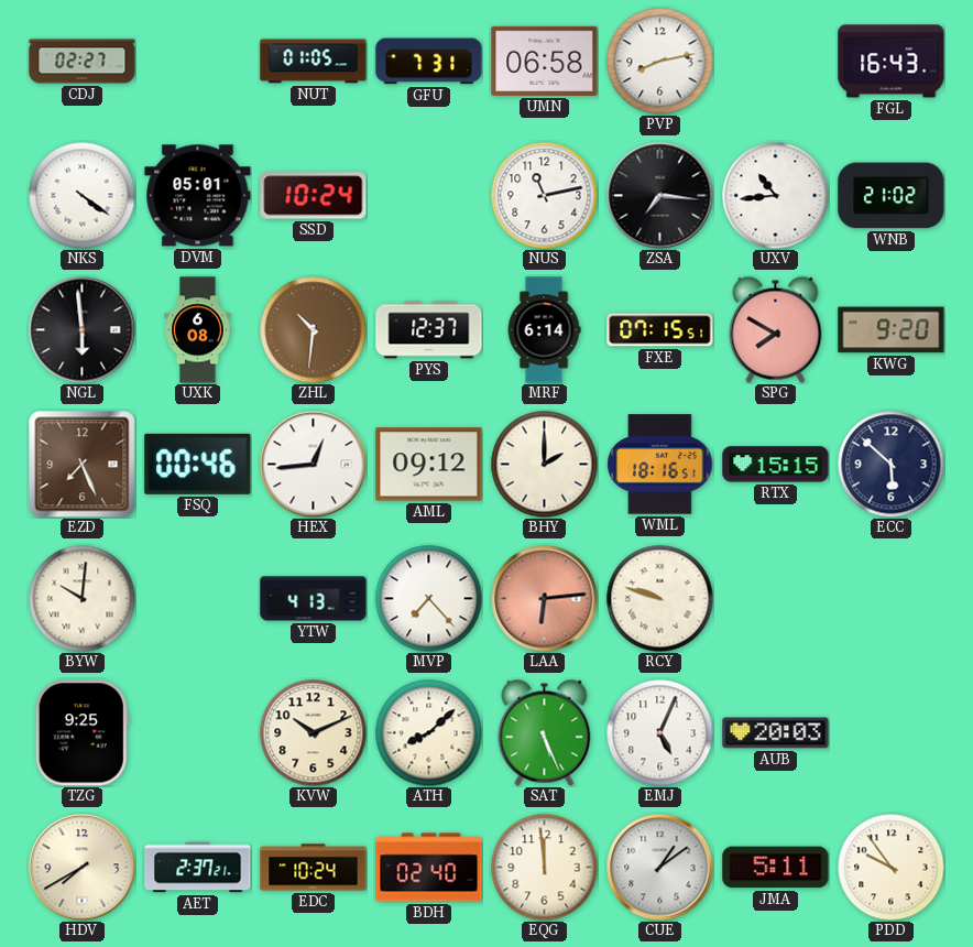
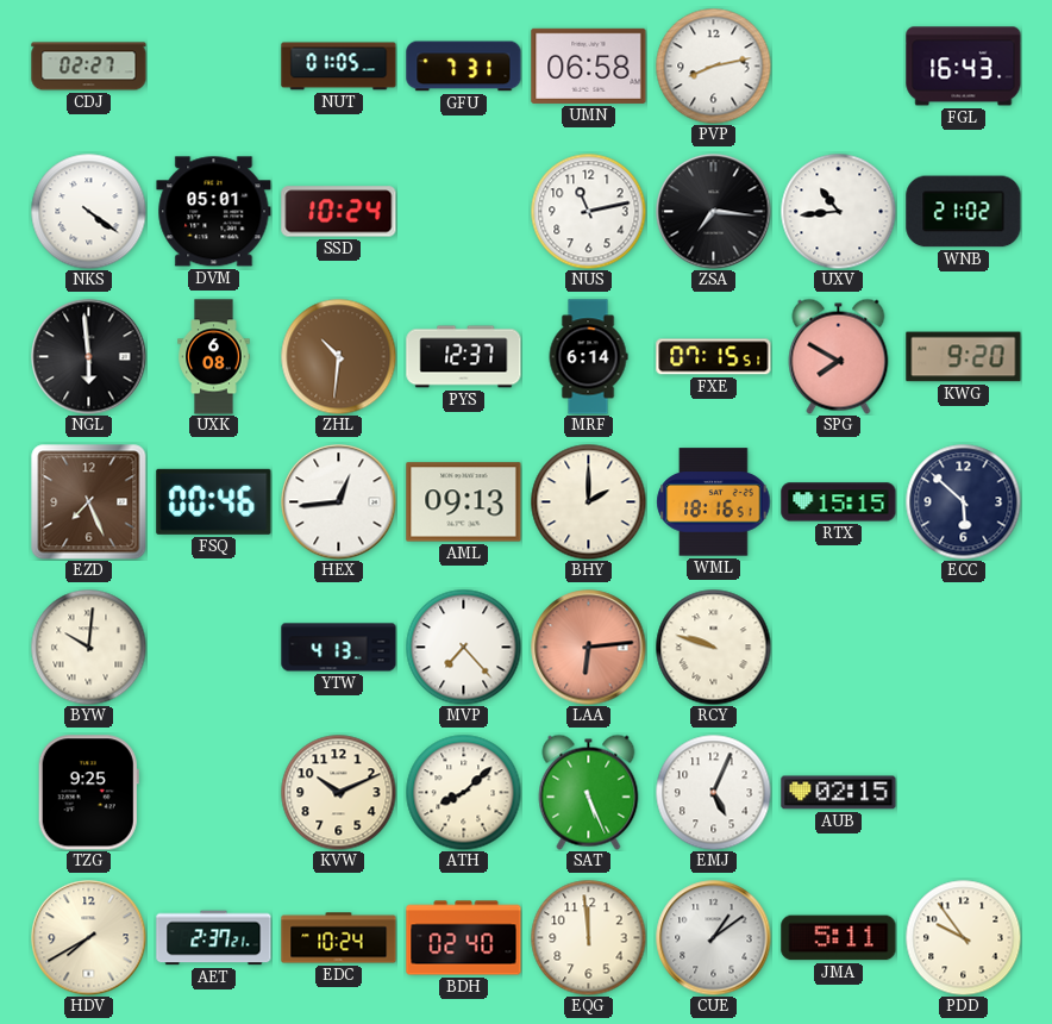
AML: 09:12 -> 09:13 (464, 502)
AUB: 20:03 -> 02:15 (839, 793)
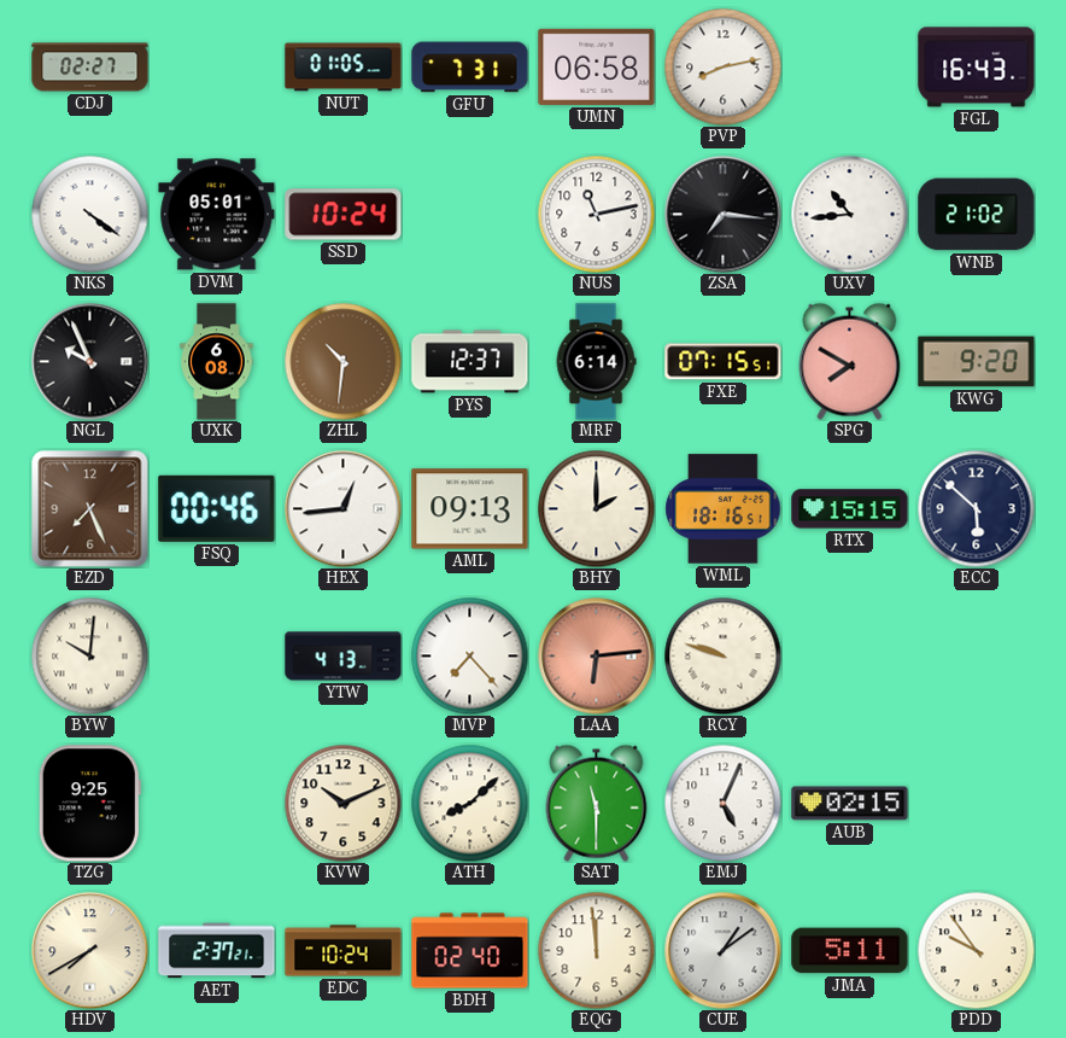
NGL: 5:59 -> 9:56 (90, 362)
SAT: 5:26 -> 11:30 (597, 803)
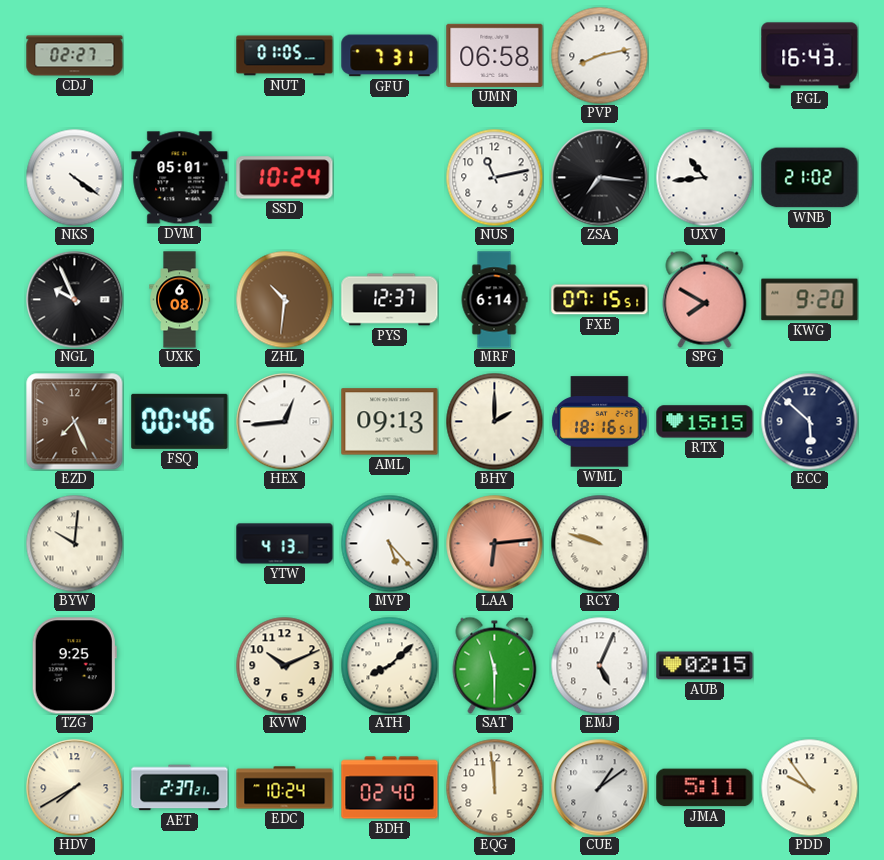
MVP: 7:23 -> 5:23 (389, 543)
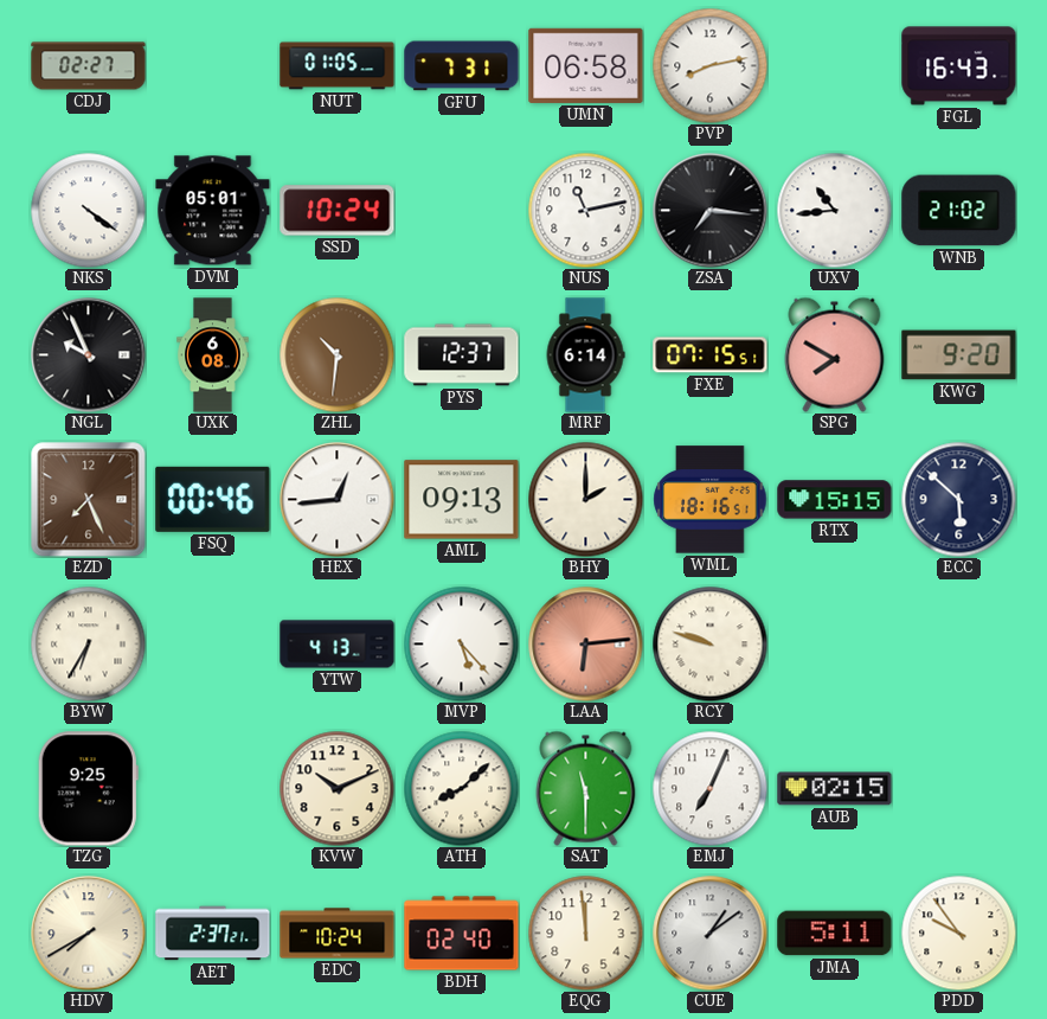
BYW: 10:01 -> 6:35 (88, 643)
EMJ: 5:04 -> 7:04 (709, 788)
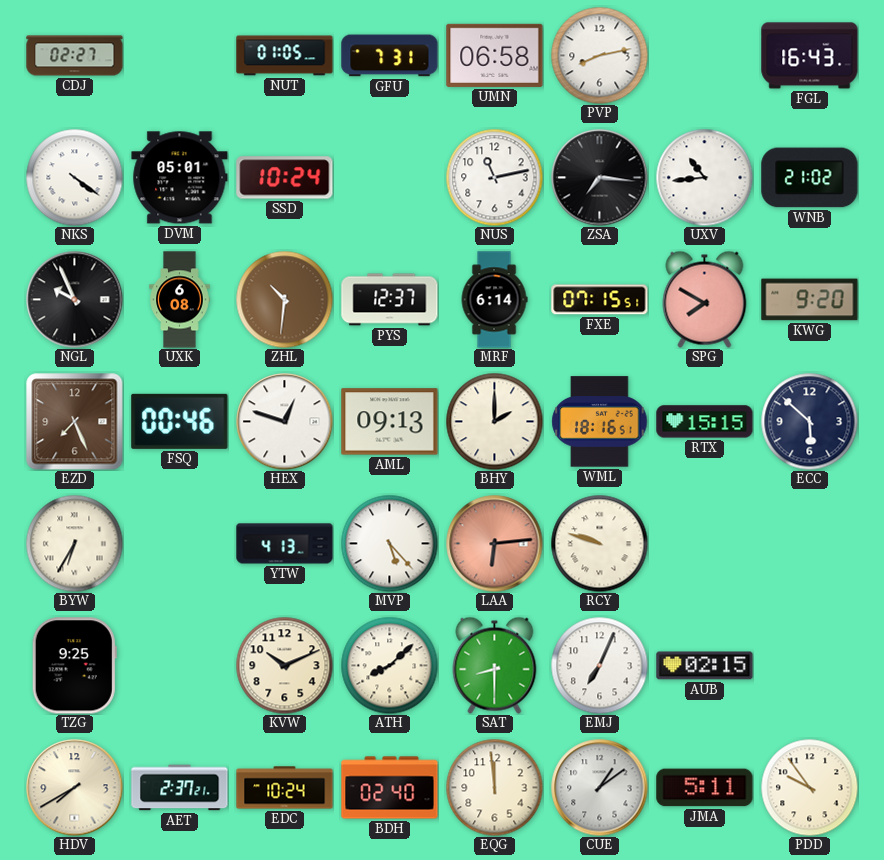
HEX: 12:44 -> 12:48 (285, 422)
SAT: 11:30 -> 8:30 (495, 665)
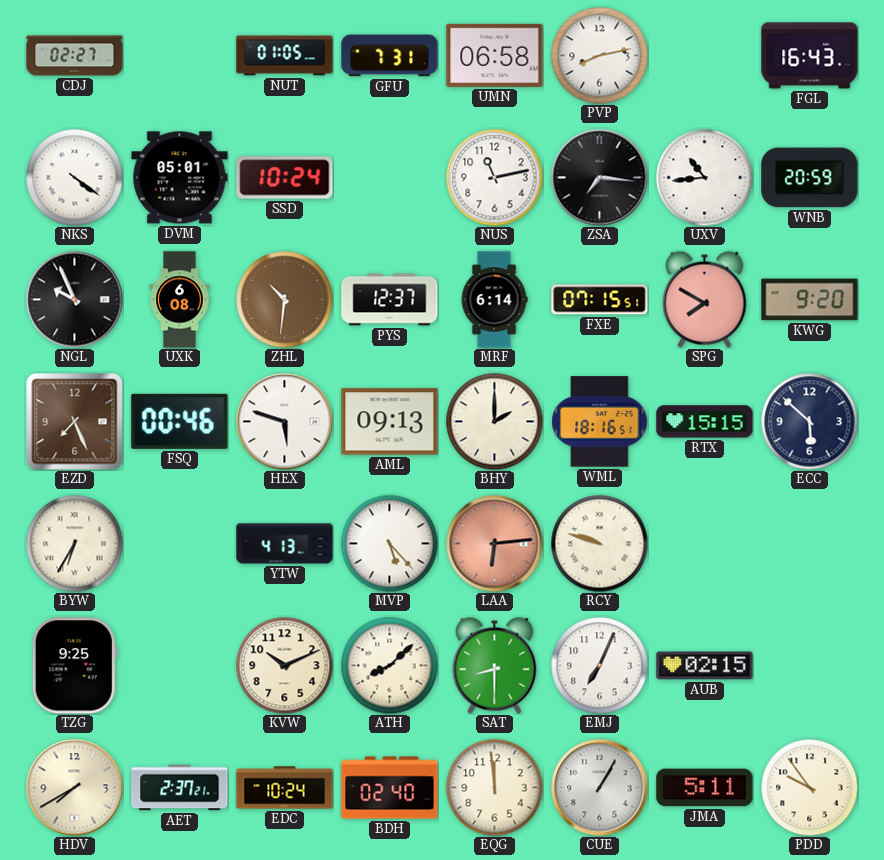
WNB: 21:02 -> 20:59 (810, 178)
HEX: 12:48 -> 5:48 (285, 422)
CUE: 1:09 -> 1:05 (600, 788)
